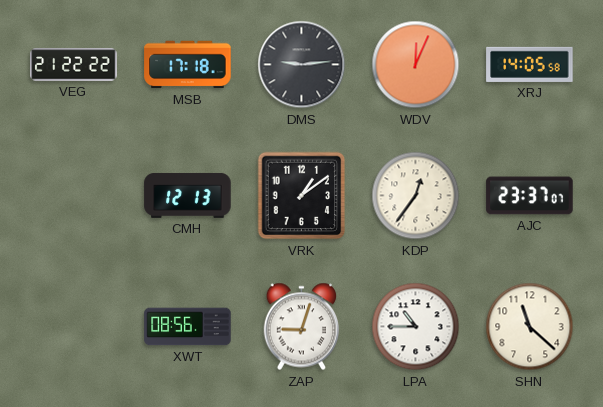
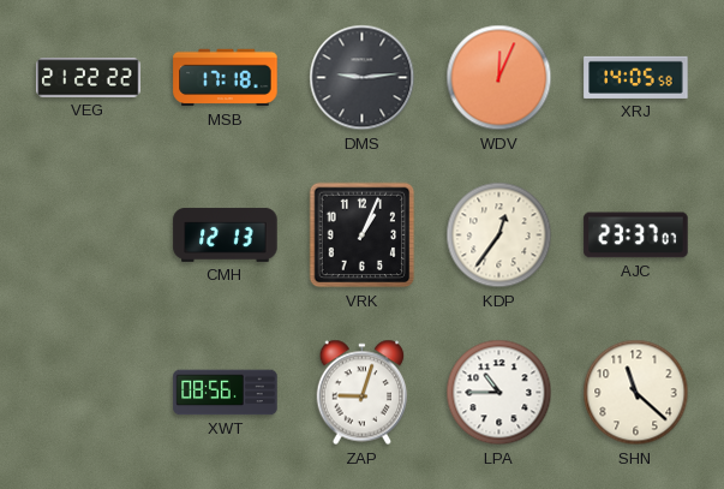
VRK: 1:09 -> 1:04 (363, 235)
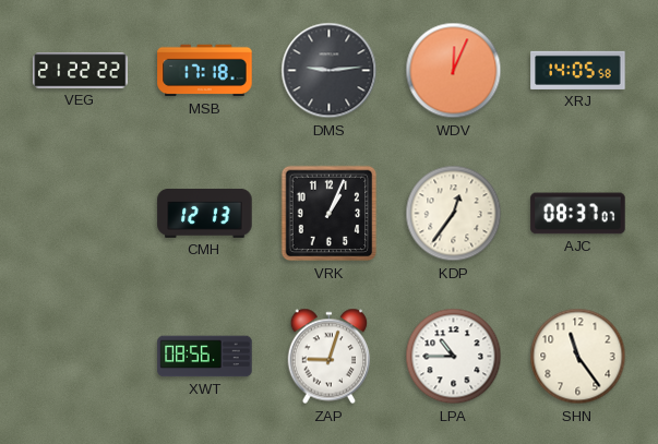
AJC: 23:37 -> 08:37 (578, 214)
SHN: 11:22 -> 11:24 (578, 357)
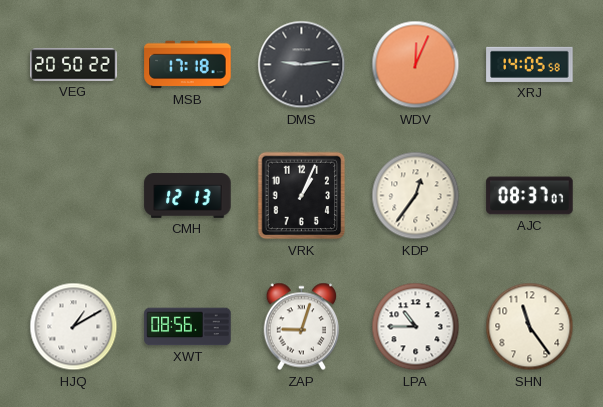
VEG: 21:22 -> 20:50 (74, 65)
HJQ: none -> 1:10 (74, 327)
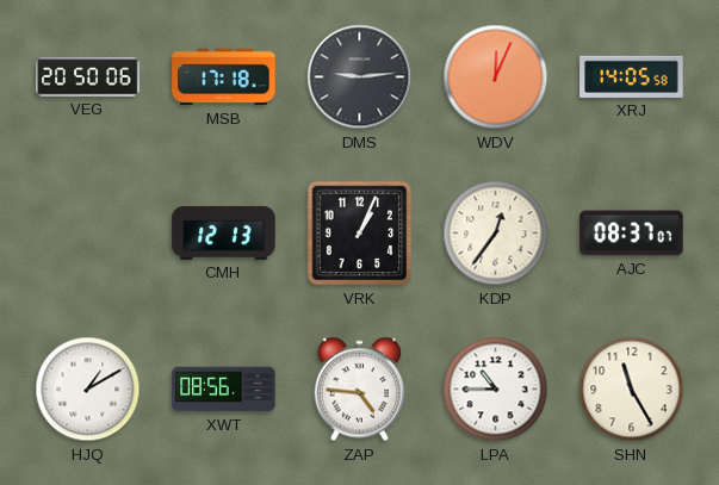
VEG: 20:50:22 -> 20:50:06 (88, 77)
ZAP: 9:03 -> 4:46 (360, 390)
SHN: 11:24 -> 11:25 (632, 390)
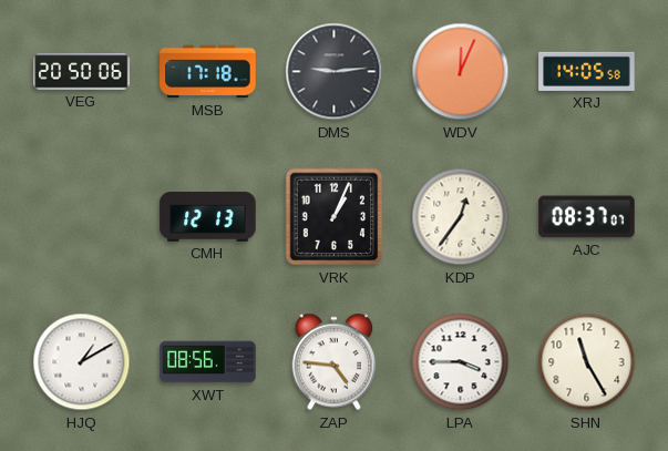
LPA: 10:45 -> 3:45 (461, 362)
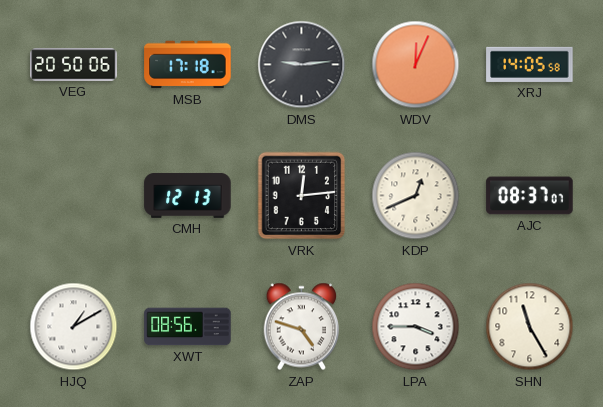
VRK: 1:04 -> 12:14 (302, 196)
KDP: 12:36 -> 12:41 (416, 196)
ZAP: 4:46 -> 4:48 (302, 327)
